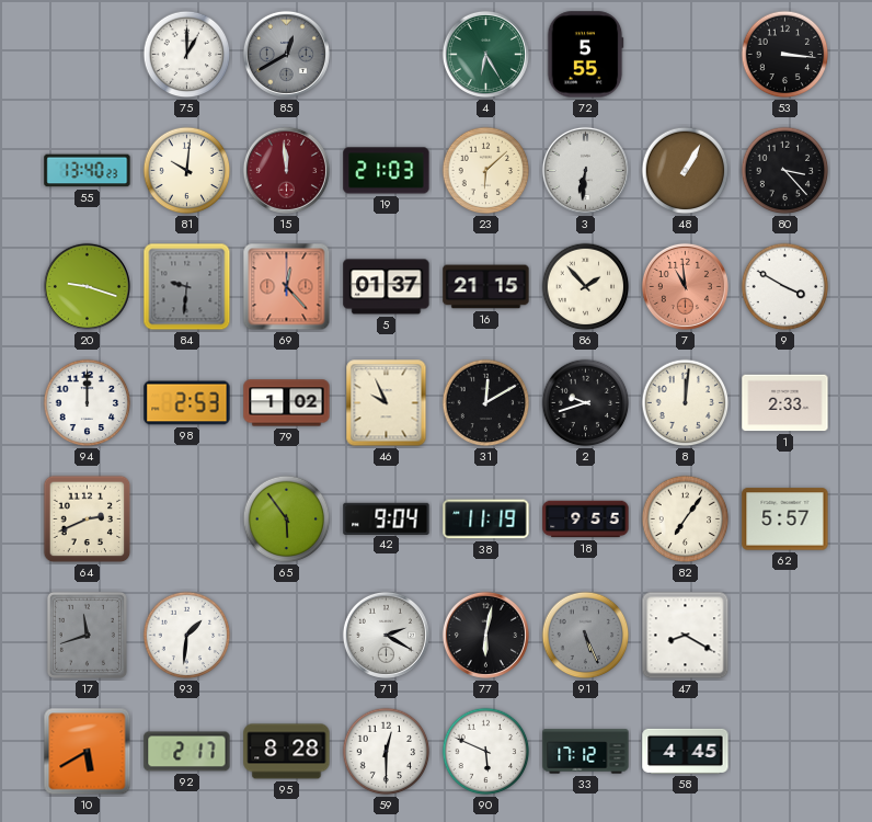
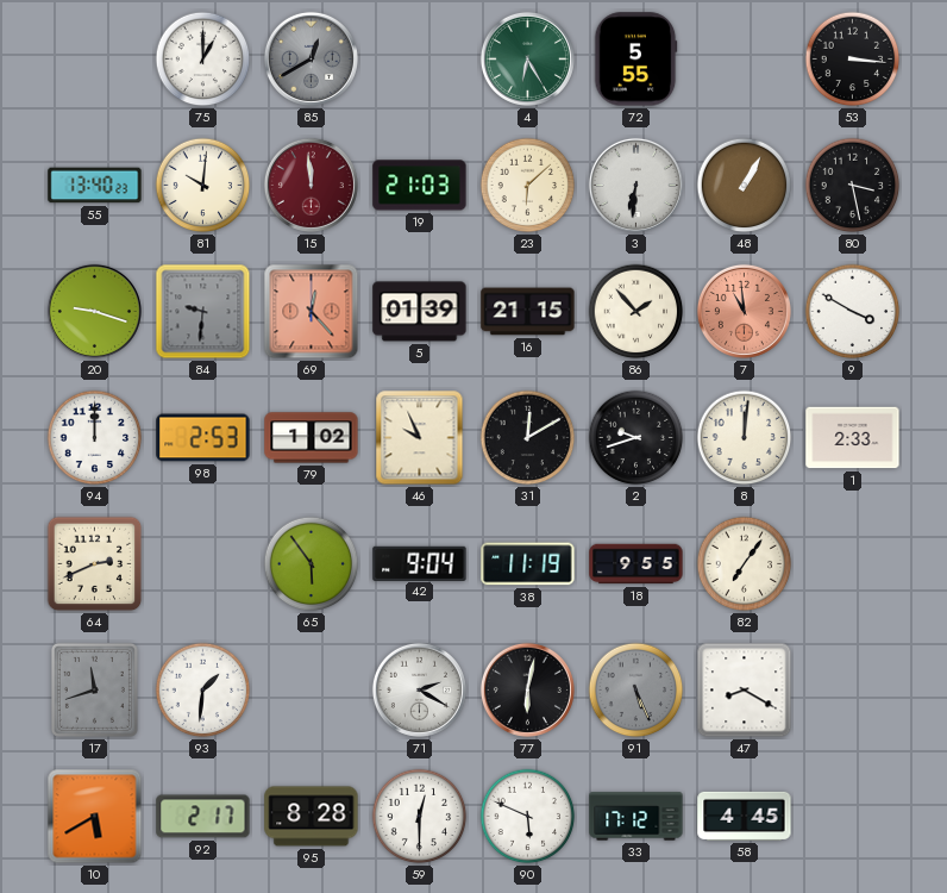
80: 3:23 -> 3:28 (853, 186)
5: 01:37 -> 01:39 (420, 312)
62: 5:57 -> none (785, 520)
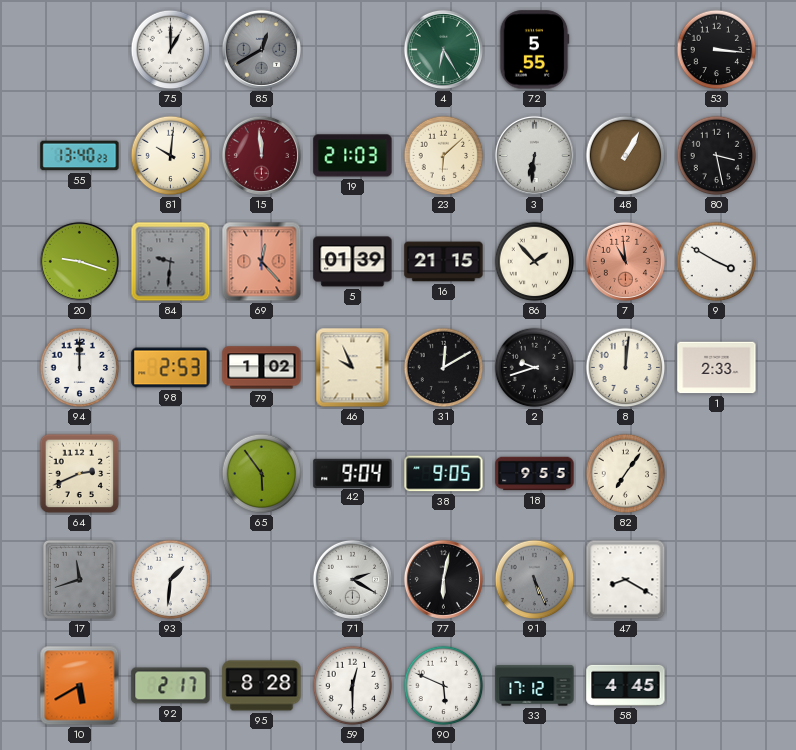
38: 11:19 -> 9:05 (444, 474)
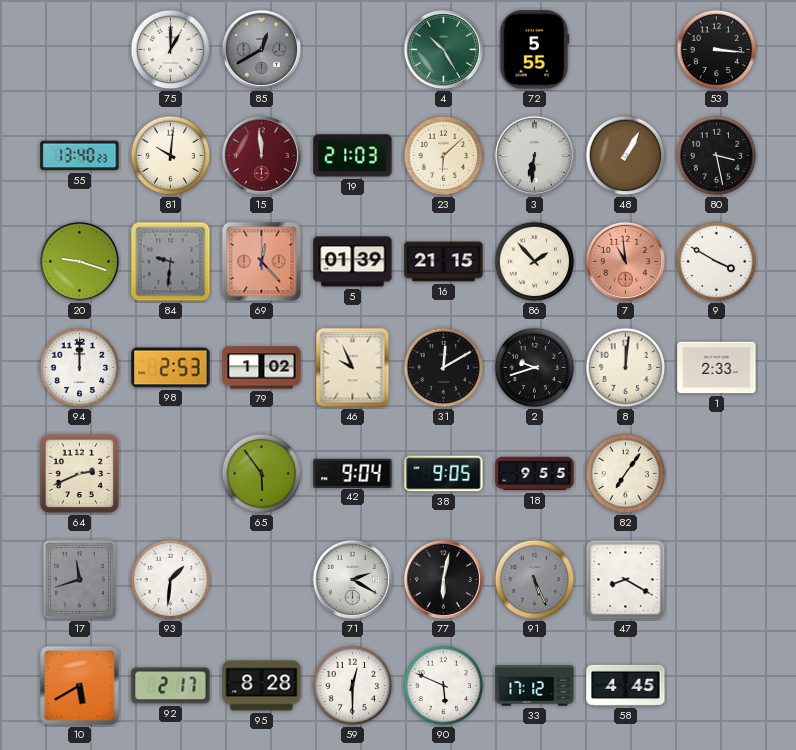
4: 6:25 -> 10:25 (443, 49)
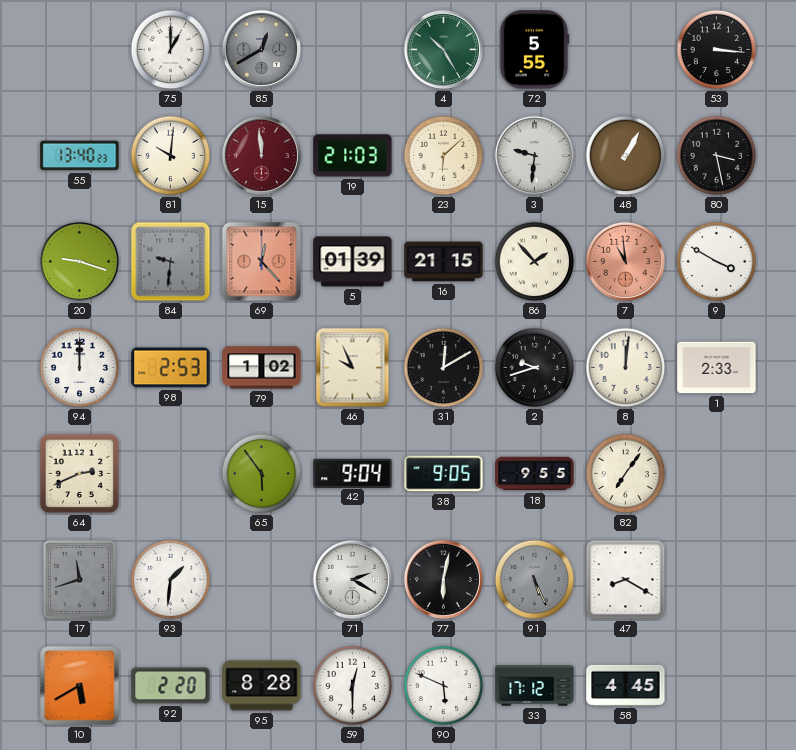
3: 6:31 -> 9:31 (534, 155)
92: 2:17 -> 2:20 (171, 686)
